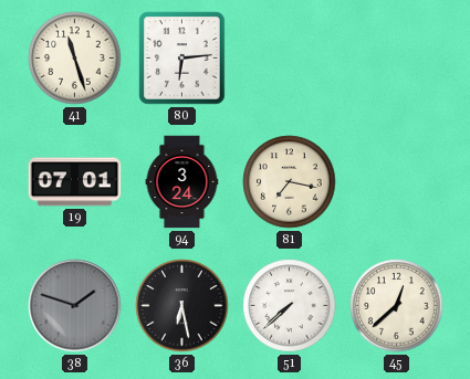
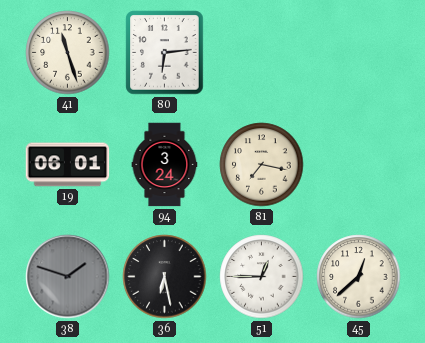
19: 07:01 -> 06:01 (68, 165)
51: 7:38 -> 12:45 (262, 277)
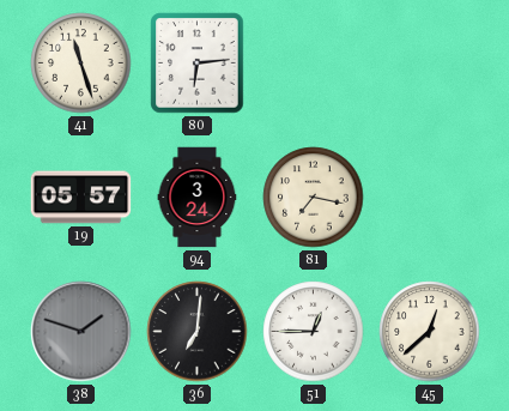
19: 06:01 -> 05:57 (81, 198)
36: 6:28 -> 7:01 (198, 332)
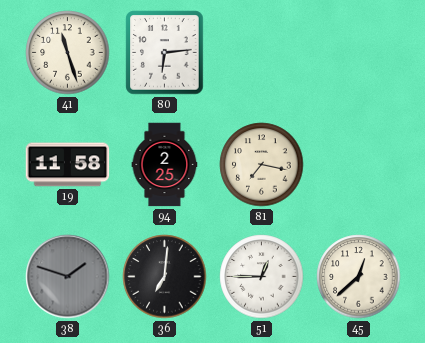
19: 05:57 -> 11:58 (68, 165)
94: 3:24 -> 2:25 (165, 165)
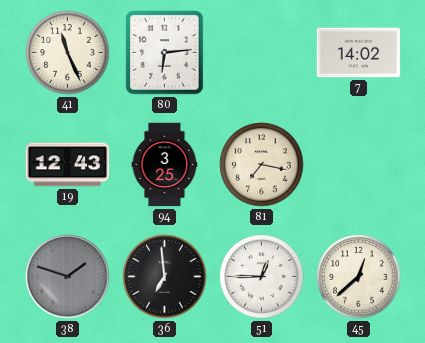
41: 11:27 -> 11:26 (68, 53)
7: none -> 14:02 (359, 53)
19: 11:58 -> 12:43 (68, 165)
94: 2:25 -> 3:25 (165, 165)
36: 7:01 -> 6:59 (165, 277)
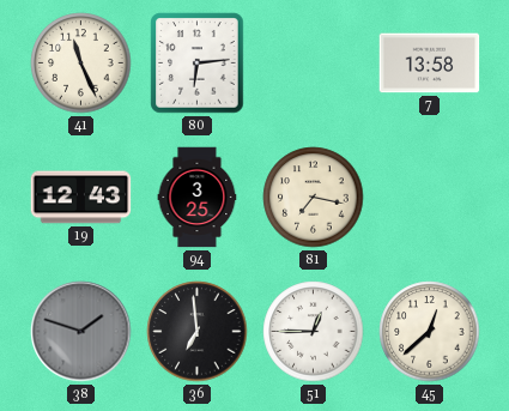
7: 14:02 -> 13:58 (430, 64)
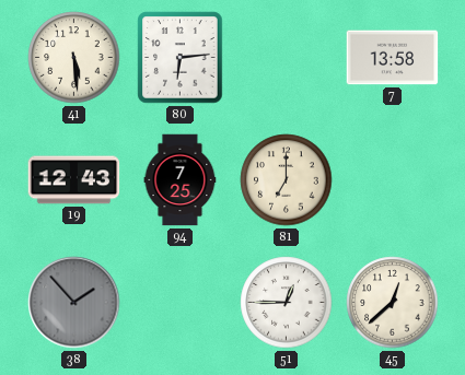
41: 11:26 -> 5:29 (74, 58)
94: 3:25 -> 7:25 (181, 180)
81: 7:17 -> 7:00 (287, 180)
38: 1:48 -> 1:53 (74, 303)
36: 6:59 -> none (198, 332)
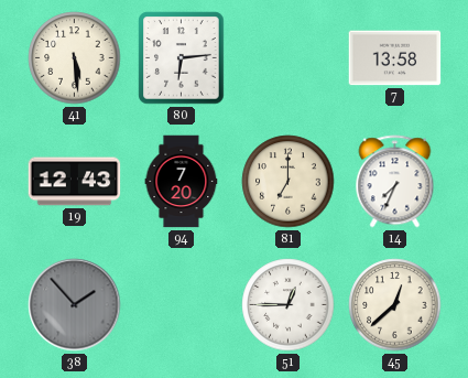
94: 7:25 -> 7:20 (182, 182)
14: none -> 7:34 (395, 182)
